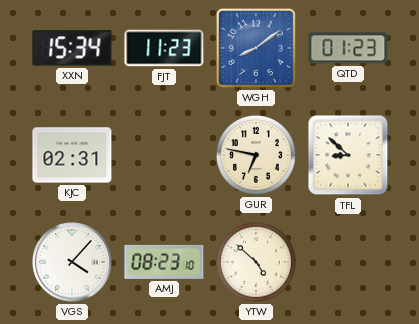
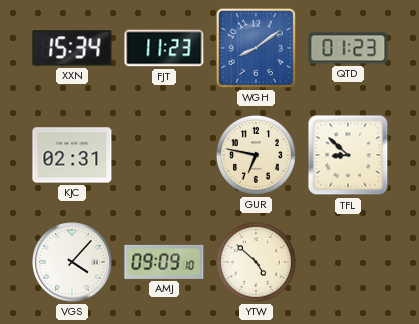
AMJ: 08:23 -> 09:09 (164, 262)
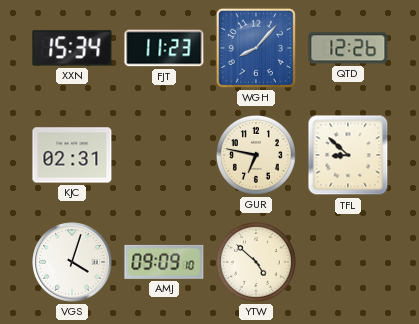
WGH: 8:09 -> 8:07 (256, 48)
QTD: 01:23 -> 12:26 (348, 48)
VGS: 4:07 -> 4:03 (72, 262)
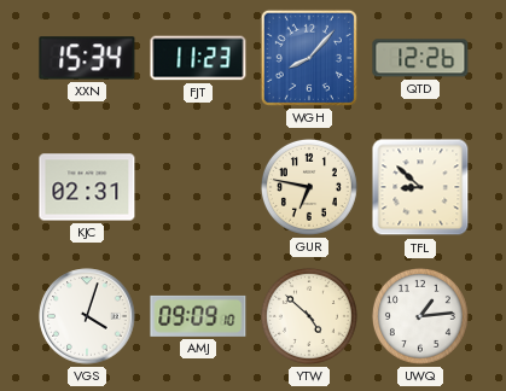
UWQ: none -> 1:14 (420, 316)
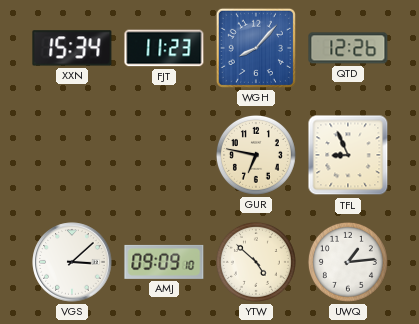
KJC: 02:31 -> none (87, 187)
TFL: 8:52 -> 8:56 (348, 155)
VGS: 4:03 -> 3:08 (72, 262)
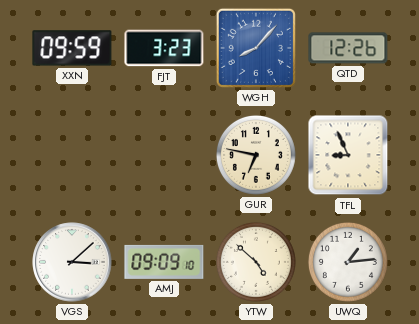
XXN: 15:34 -> 09:59 (72, 48)
FJT: 11:23 -> 3:23 (164, 48)
